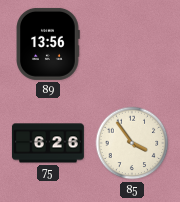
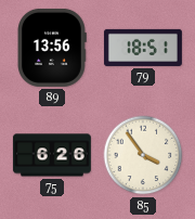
79: none -> 18:51 (143, 48)
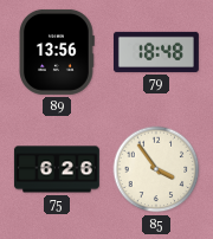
79: 18:51 -> 18:48 (156, 52)
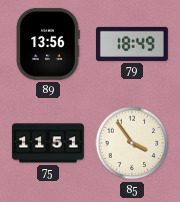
79: 18:48 -> 18:49 (132, 44)
75: 6:26 -> 11:51 (48, 143)
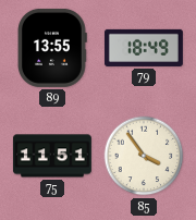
89: 13:56 -> 13:55 (52, 48)
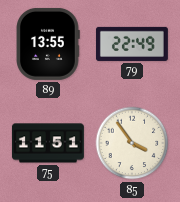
79: 18:49 -> 22:49 (132, 44)
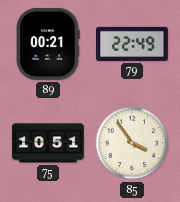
89: 13:55 -> 00:21 (48, 44)
75: 11:51 -> 10:51 (48, 143)
